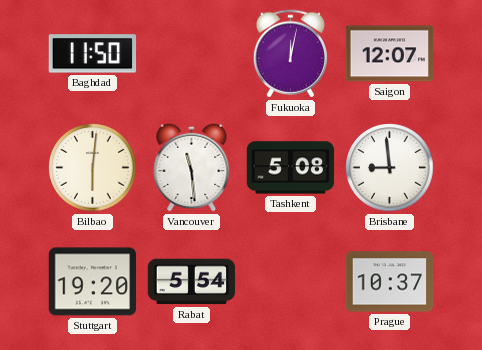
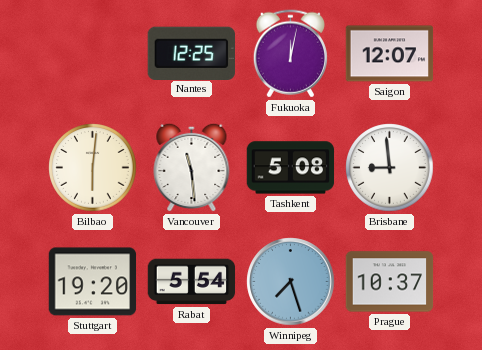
Baghdad: 11:50 -> none (93, 54)
Nantes: none -> 12:25 (191, 53)
Winnipeg: none -> 7:27 (291, 282)
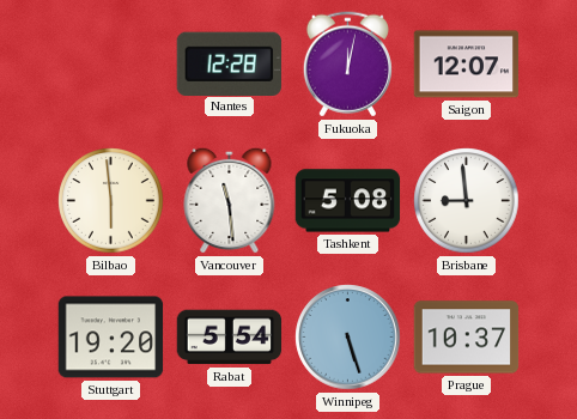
Nantes: 12:25 -> 12:28 (229, 63)
Bilbao: 6:01 -> 5:59 (111, 201)
Winnipeg: 7:27 -> 5:27 (348, 338)
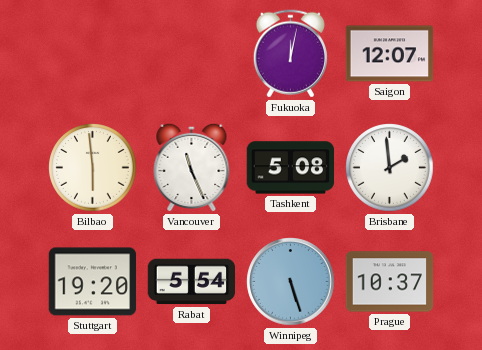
Nantes: 12:28 -> none (229, 63)
Vancouver: 11:29 -> 11:26 (192, 167)
Brisbane: 8:59 -> 1:59 (390, 168)
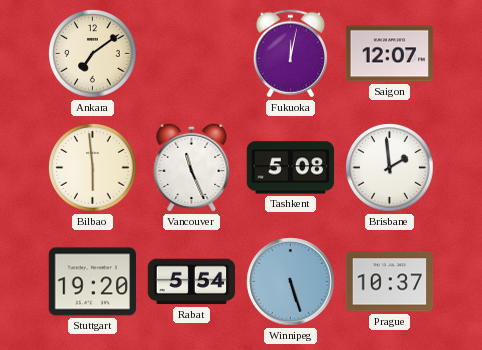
Ankara: none -> 7:09 (93, 54)
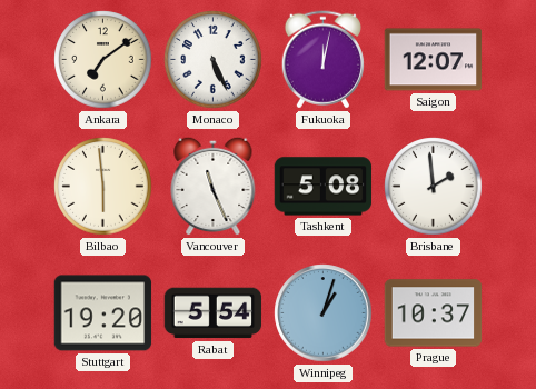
Monaco: none -> 5:26 (214, 60)
Winnipeg: 5:27 -> 1:03 (324, 313)
